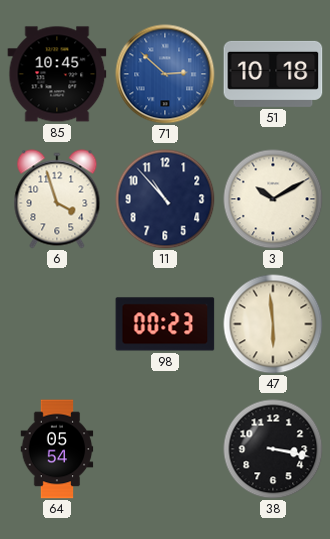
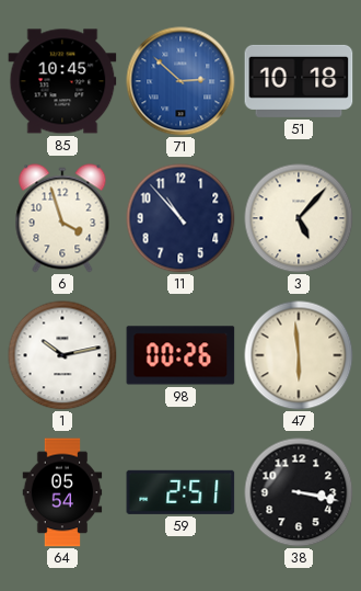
3: 10:10 -> 5:07 (299, 218)
1: none -> 10:13 (62, 355)
98: 00:23 -> 00:26 (180, 355)
59: none -> 2:51 (180, 492)
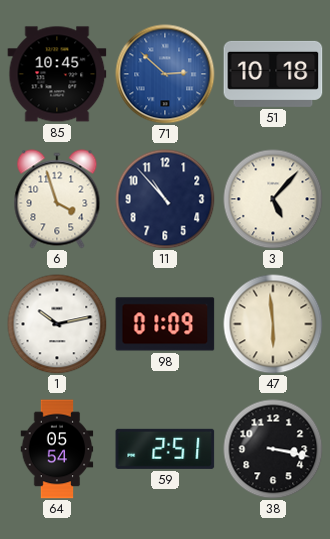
98: 00:26 -> 01:09 (165, 324)
